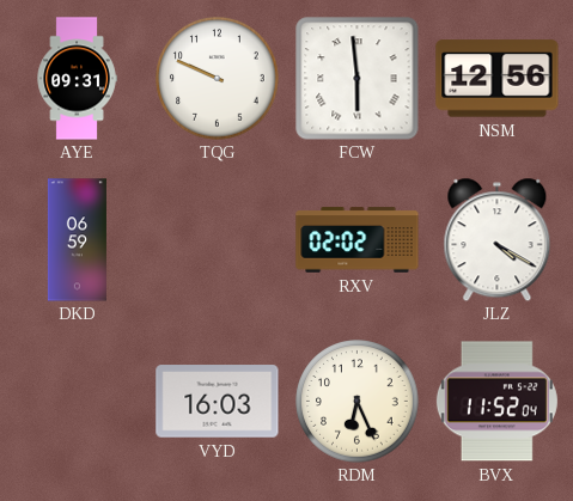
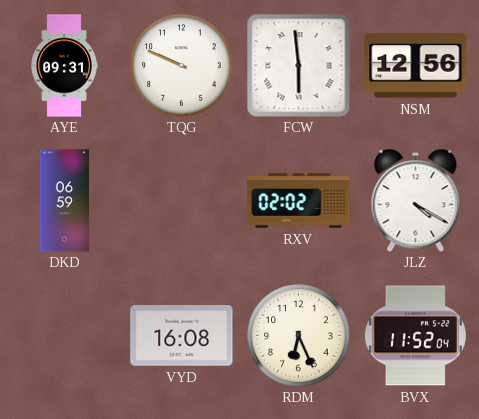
VYD: 16:03 -> 16:08 (182, 336)
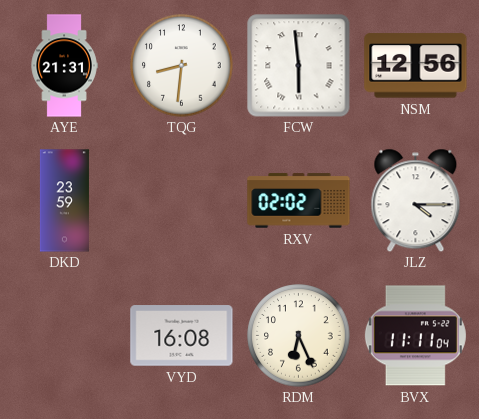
AYE: 09:31 -> 21:31 (64, 66)
TQG: 9:49 -> 8:31 (182, 66)
DKD: 06:59 -> 23:59 (64, 201)
JLZ: 4:20 -> 4:15 (416, 200)
BVX: 11:52 -> 11:11 (415, 336)
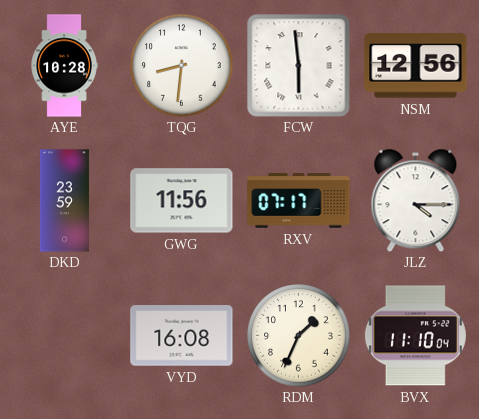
AYE: 21:31 -> 10:28 (64, 66)
GWG: none -> 11:56 (182, 201)
RXV: 02:02 -> 07:17 (299, 201)
RDM: 6:26 -> 1:34 (299, 336)
BVX: 11:11 -> 11:10 (415, 336)
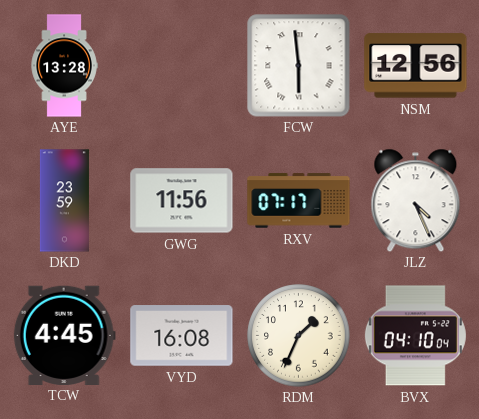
AYE: 10:28 -> 13:28 (64, 66)
TQG: 8:31 -> none (182, 66)
JLZ: 4:15 -> 4:26 (416, 200)
TCW: none -> 4:45 (64, 335)
BVX: 11:10 -> 04:10 (415, 336)
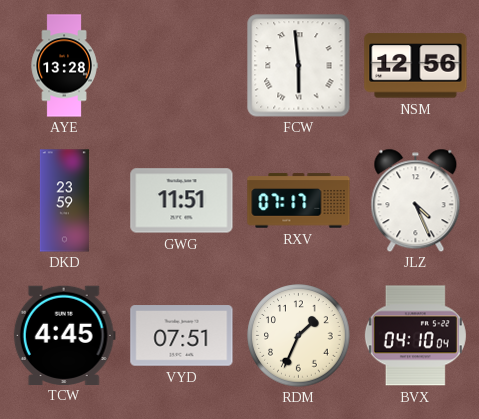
GWG: 11:56 -> 11:51 (182, 201)
VYD: 16:08 -> 07:51 (182, 336)
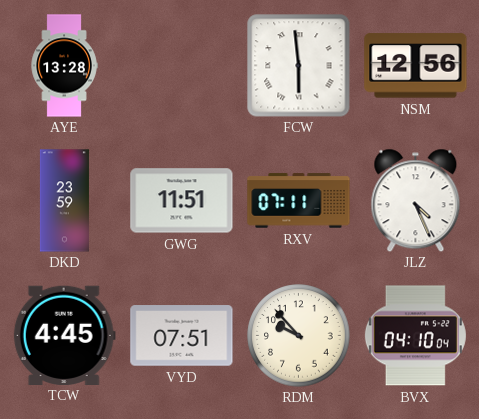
RXV: 07:17 -> 07:11 (299, 201)
RDM: 1:34 -> 9:53 (299, 336)
